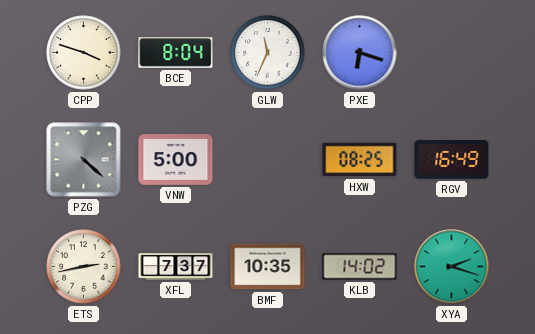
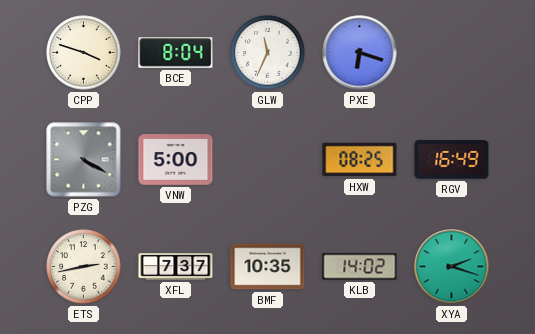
PZG: 4:22 -> 4:20 (84, 160)
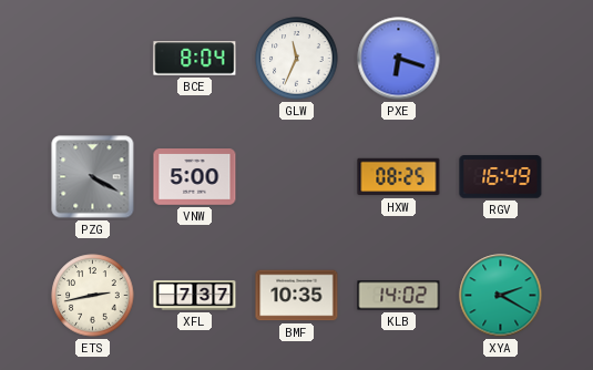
CPP: 3:48 -> none (84, 53)
XYA: 2:18 -> 2:20 (501, 296)
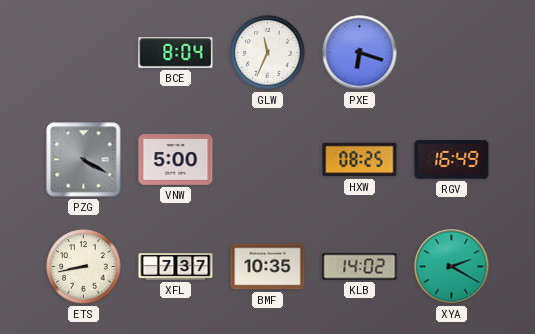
ETS: 2:43 -> 8:43 (84, 267)
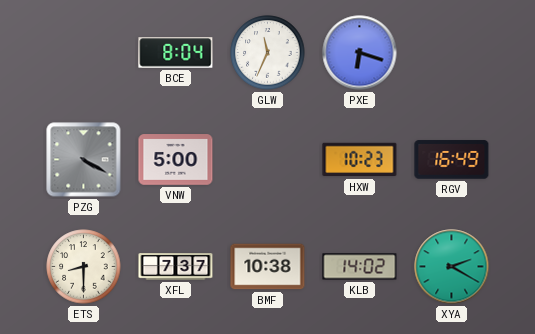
HXW: 08:25 -> 10:23 (360, 160)
ETS: 8:43 -> 8:30 (84, 267)
BMF: 10:35 -> 10:38 (268, 267)
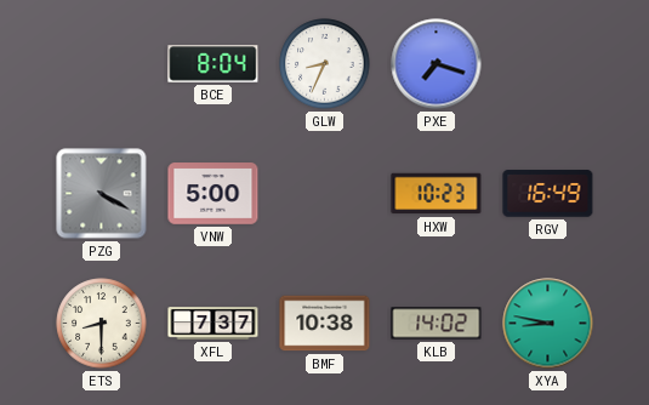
GLW: 11:34 -> 8:34 (325, 64)
PXE: 6:18 -> 7:18 (437, 64)
XYA: 2:20 -> 8:47 (548, 324)
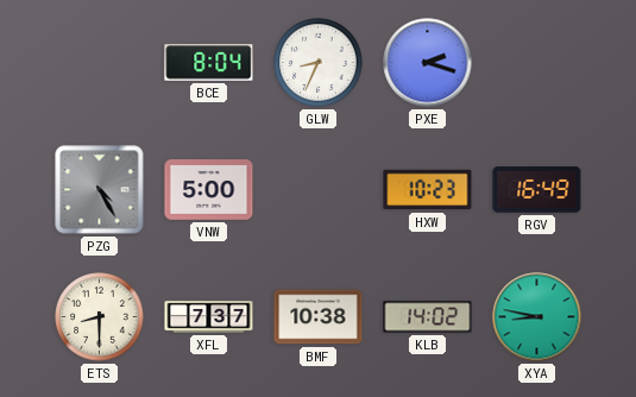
PXE: 7:18 -> 2:18 (428, 63)
PZG: 4:20 -> 4:25 (100, 190)
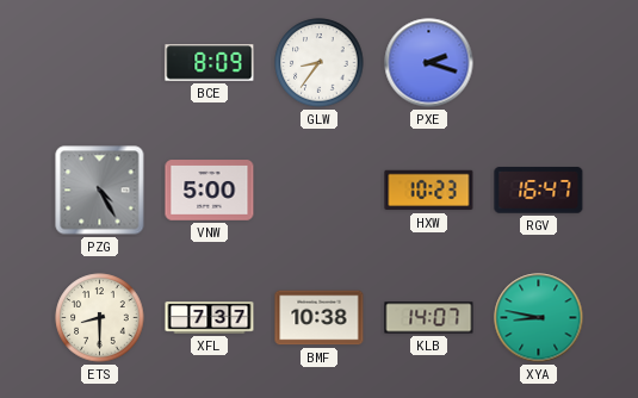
BCE: 8:04 -> 8:09 (210, 63)
GLW: 8:34 -> 8:36 (320, 63)
RGV: 16:49 -> 16:47 (539, 191)
KLB: 14:02 -> 14:07 (429, 318)
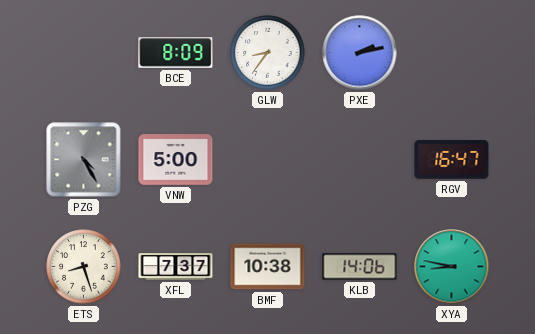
PXE: 2:18 -> 2:13 (360, 53)
HXW: 10:23 -> none (429, 191)
ETS: 8:30 -> 8:27 (84, 267)
KLB: 14:07 -> 14:06 (360, 267)
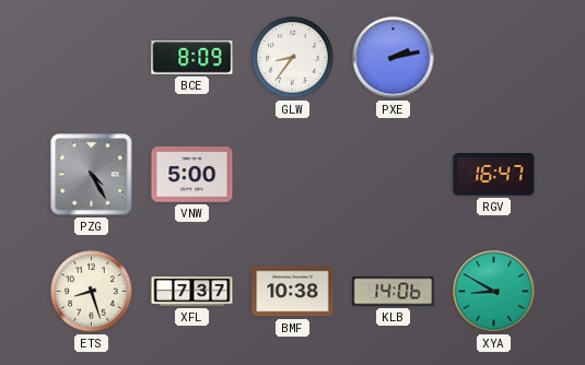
XYA: 8:47 -> 8:50 (494, 292)
